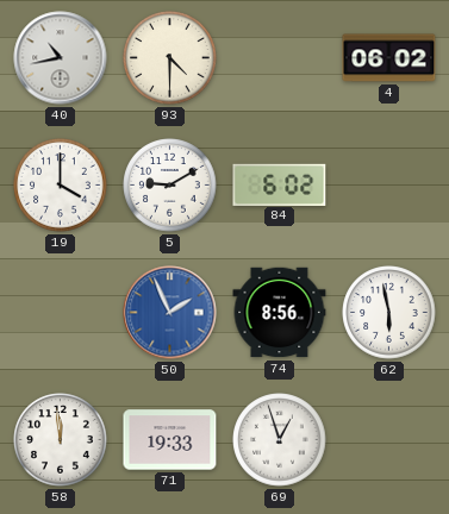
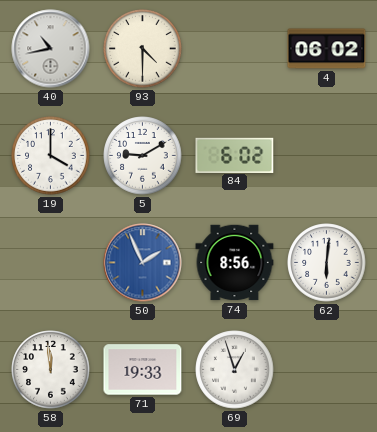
62: 5:58 -> 6:01 (327, 263)
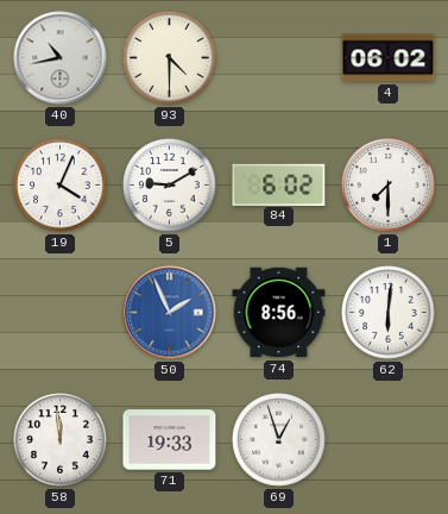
19: 4:00 -> 4:04 (61, 186)
1: none -> 7:30 (389, 186)
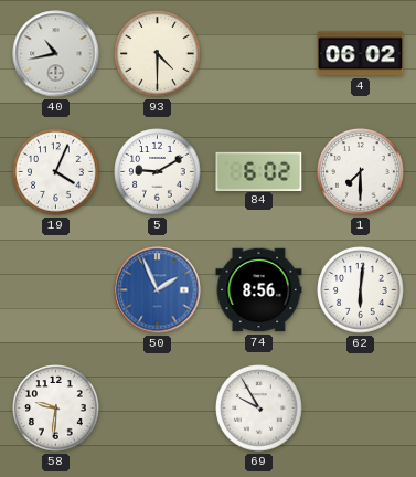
58: 11:59 -> 9:31 (56, 409)
71: 19:33 -> none (170, 440)
69: 12:57 -> 9:55 (259, 409)
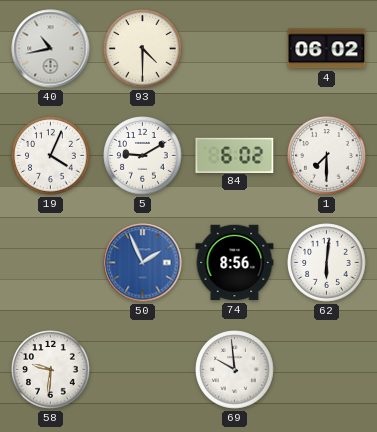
69: 9:55 -> 9:59 (235, 370)
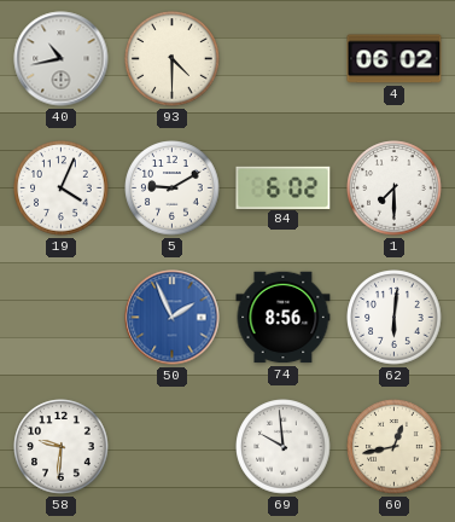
60: none -> 12:43 (395, 447)
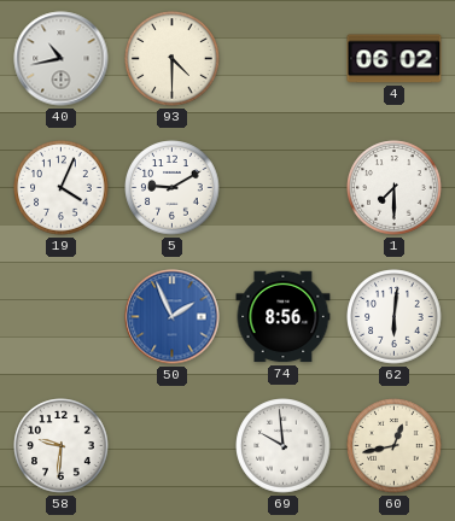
84: 6:02 -> none (284, 187)
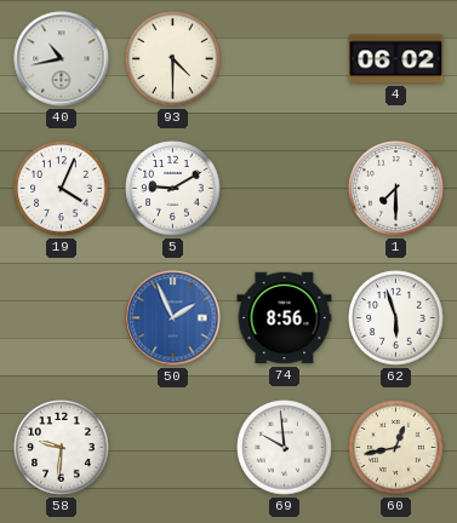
62: 6:01 -> 5:57 (396, 318)
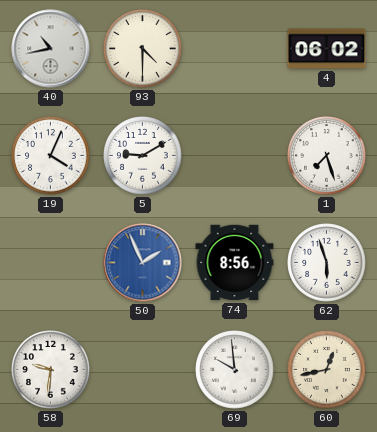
1: 7:30 -> 7:27 (327, 156)
